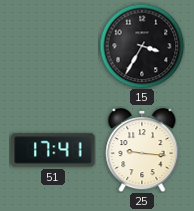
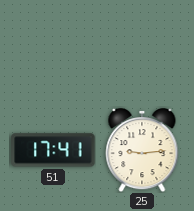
15: 3:35 -> none (142, 46)
25: 9:16 -> 9:14 (142, 150)
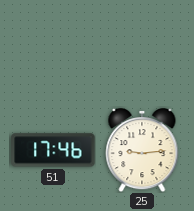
51: 17:41 -> 17:46 (53, 150)
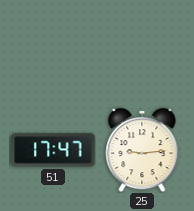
51: 17:46 -> 17:47 (53, 150)
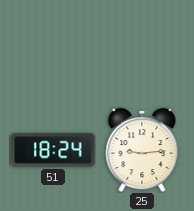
51: 17:47 -> 18:24 (53, 150)
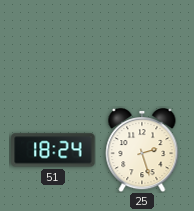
25: 9:14 -> 2:27 (142, 150)
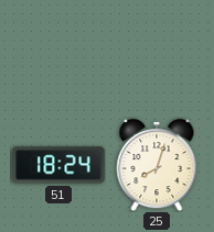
25: 2:27 -> 8:03 (157, 165)
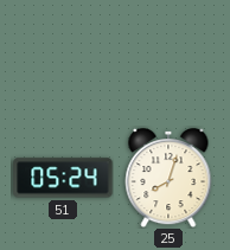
51: 18:24 -> 05:24 (63, 178)
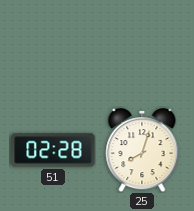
51: 05:24 -> 02:28 (53, 150)
